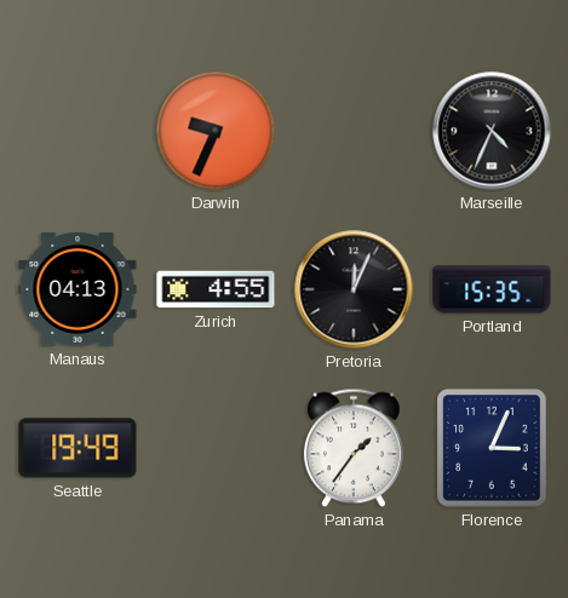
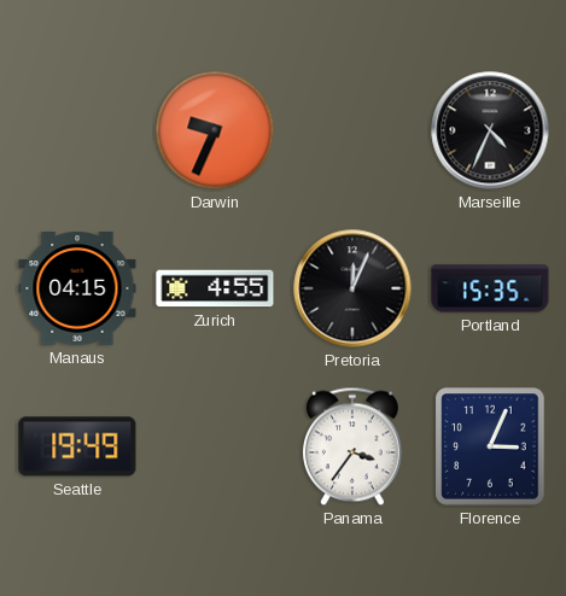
Manaus: 04:13 -> 04:15 (77, 290)
Panama: 1:36 -> 3:36 (352, 446)
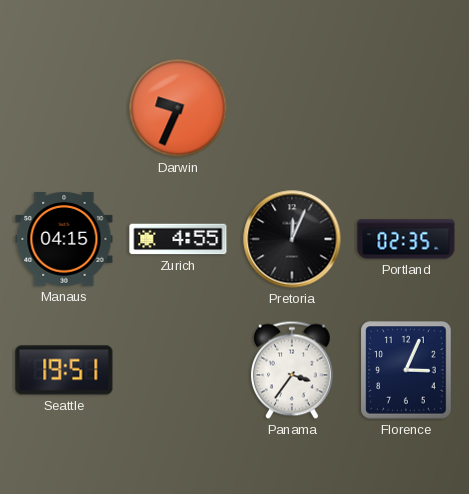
Marseille: 4:34 -> none (490, 130)
Portland: 15:35 -> 02:35 (406, 239)
Seattle: 19:49 -> 19:51 (64, 370)
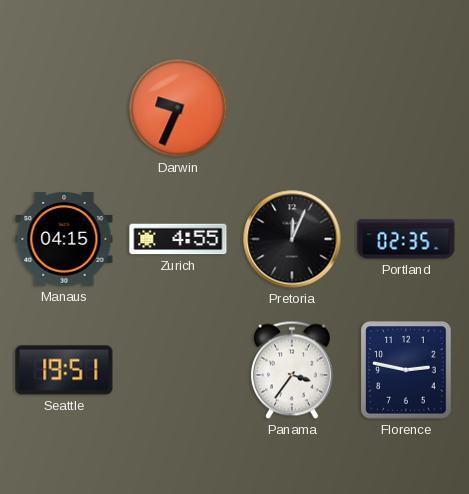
Florence: 3:04 -> 2:47 (406, 370)
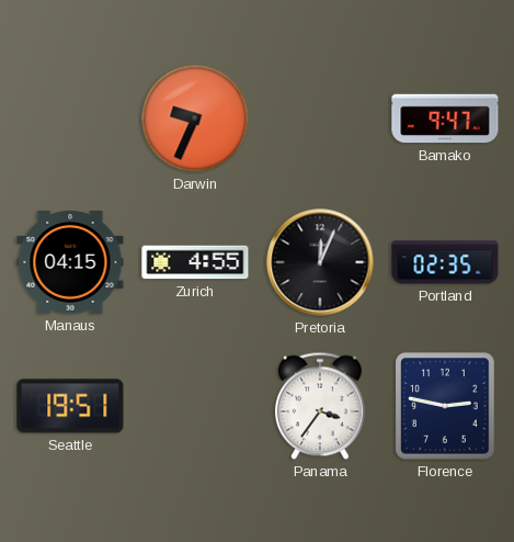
Bamako: none -> 9:47 (445, 118)
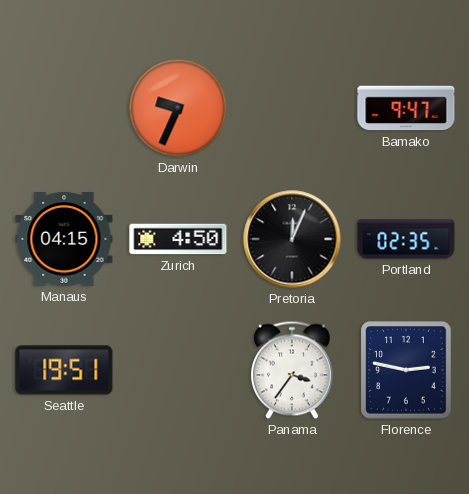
Zurich: 4:55 -> 4:50 (178, 239)
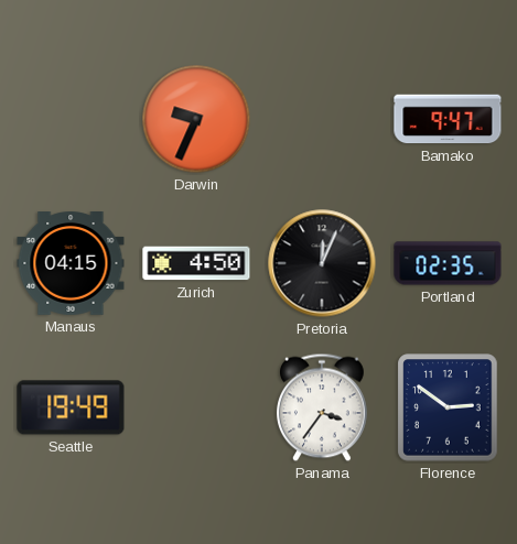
Seattle: 19:51 -> 19:49 (71, 407)
Florence: 2:47 -> 2:51 (448, 407)
